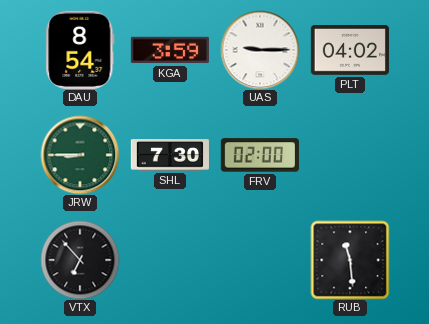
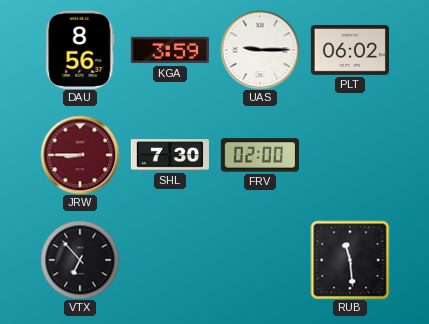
DAU: 8:54 -> 8:56 (80, 50)
PLT: 04:02 -> 06:02 (349, 51)
JRW dial: green -> burgundy (80, 155)
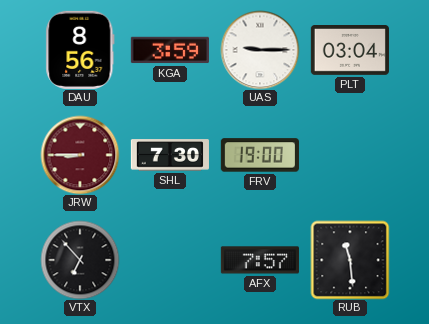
PLT: 06:02 -> 03:04 (349, 51)
FRV: 02:00 -> 19:00 (260, 155)
AFX: none -> 7:57 (260, 260)
